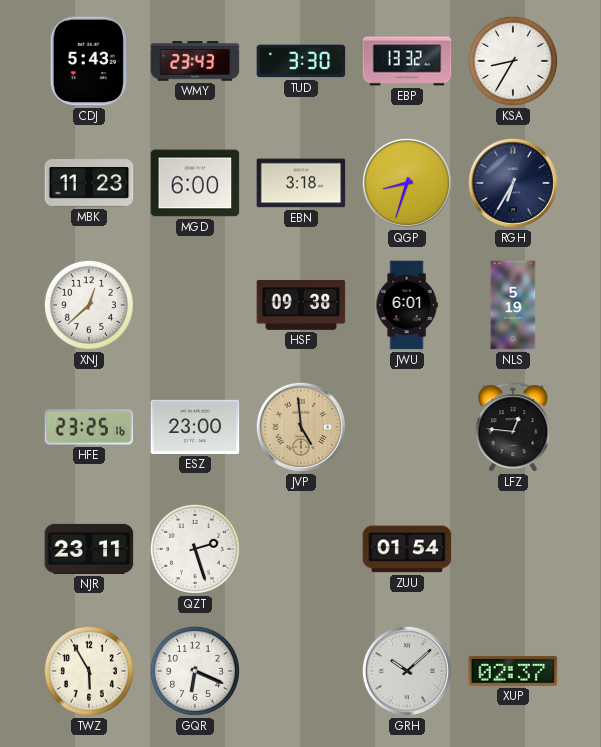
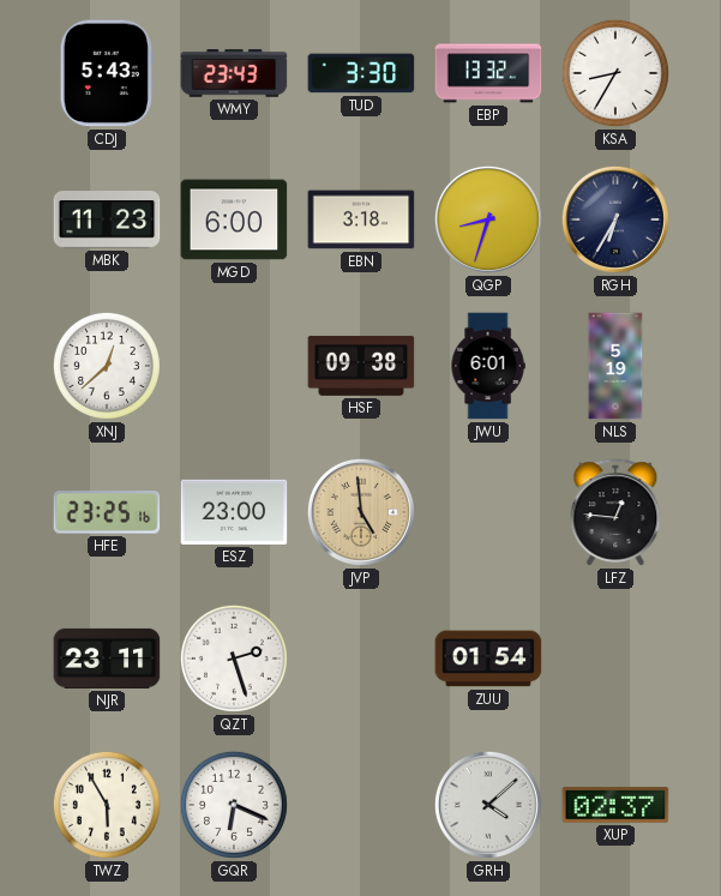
GRH: 10:08 -> 4:08 (488, 805)
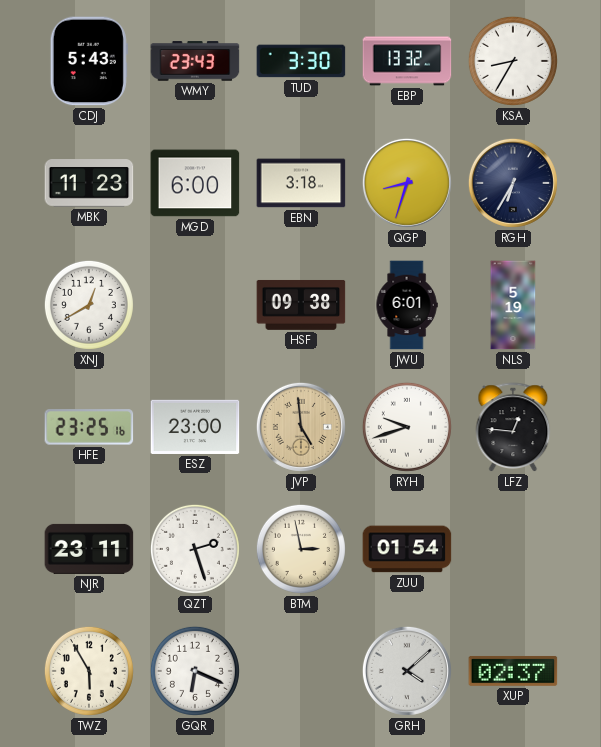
XNJ: 12:38 -> 12:40 (89, 305)
RYH: none -> 9:42 (407, 427)
BTM: none -> 2:58 (301, 549)
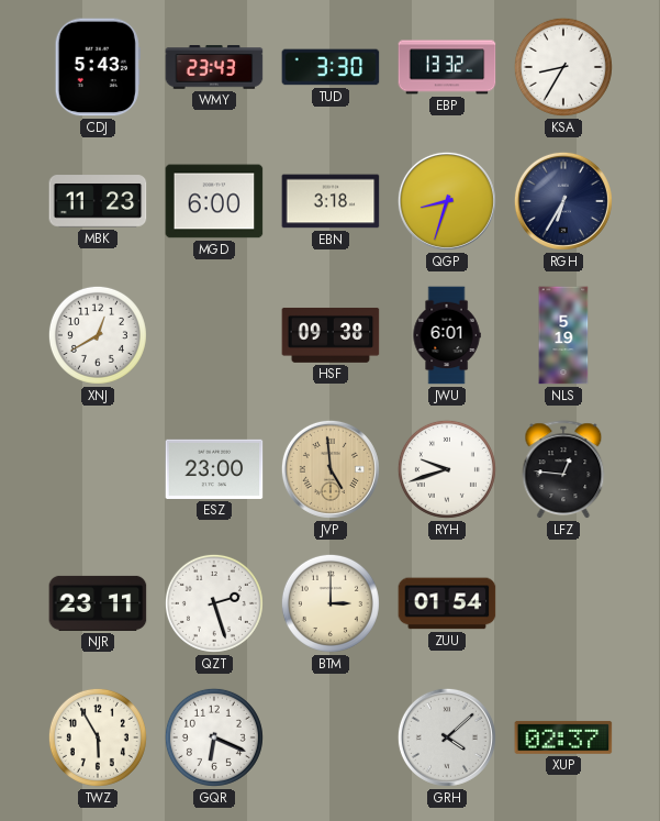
HFE: 23:25 -> none (89, 427)
BTM: 2:58 -> 3:00 (331, 603)
